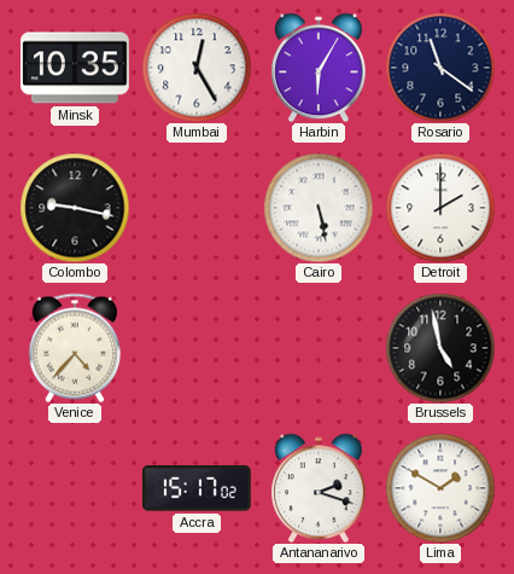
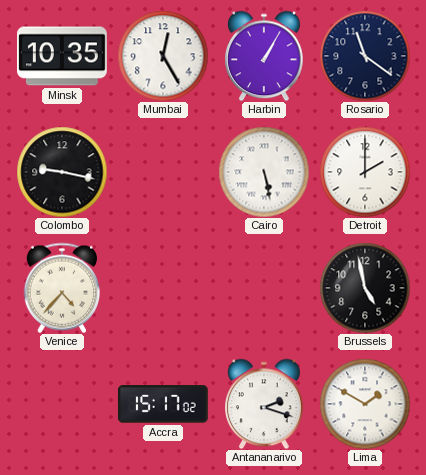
Harbin: 6:05 -> 1:05 (265, 56)
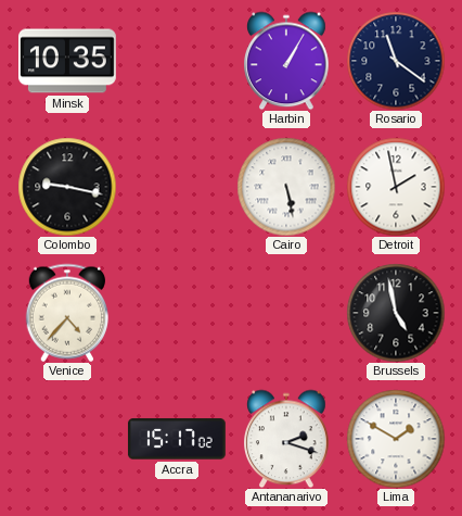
Mumbai: 12:25 -> none (163, 56)
Detroit: 2:00 -> 1:58 (396, 187)
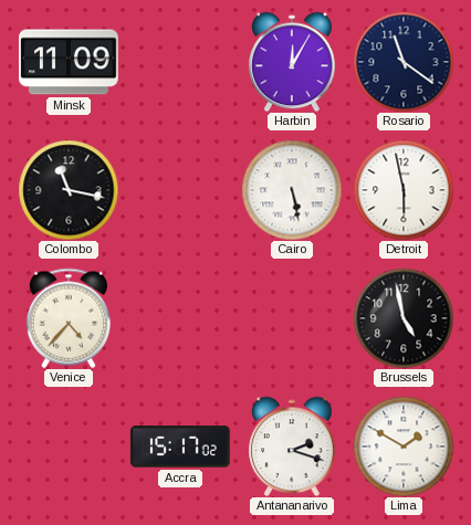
Minsk: 10:35 -> 11:09 (70, 62)
Harbin: 1:05 -> 12:05 (293, 62)
Colombo: 9:17 -> 11:17 (69, 190)
Detroit: 1:58 -> 5:58 (404, 190)
